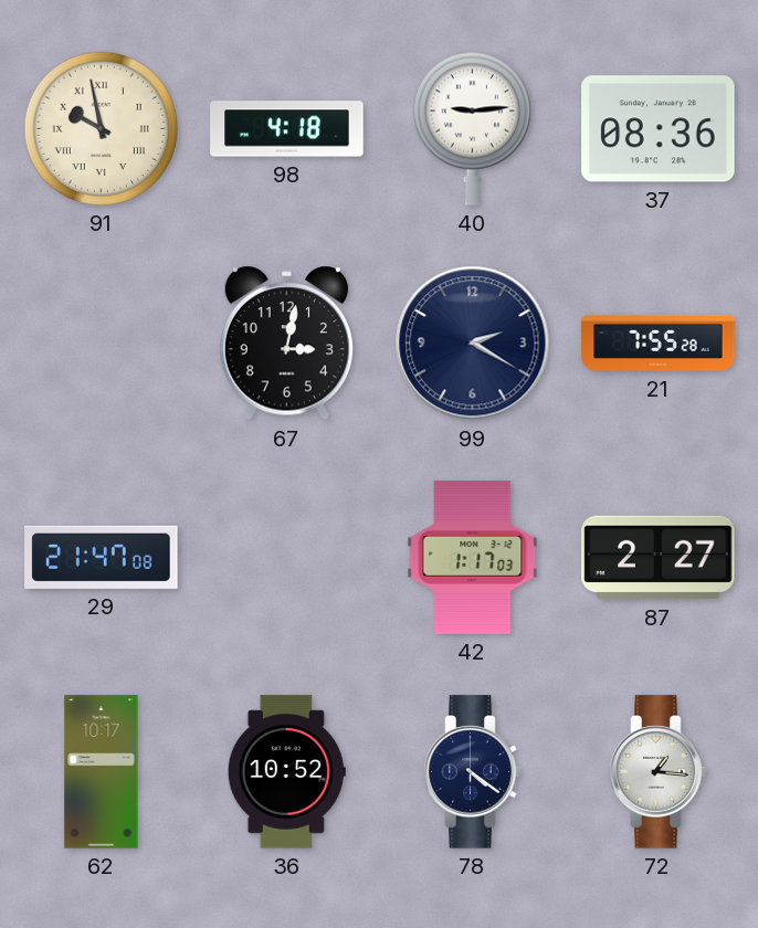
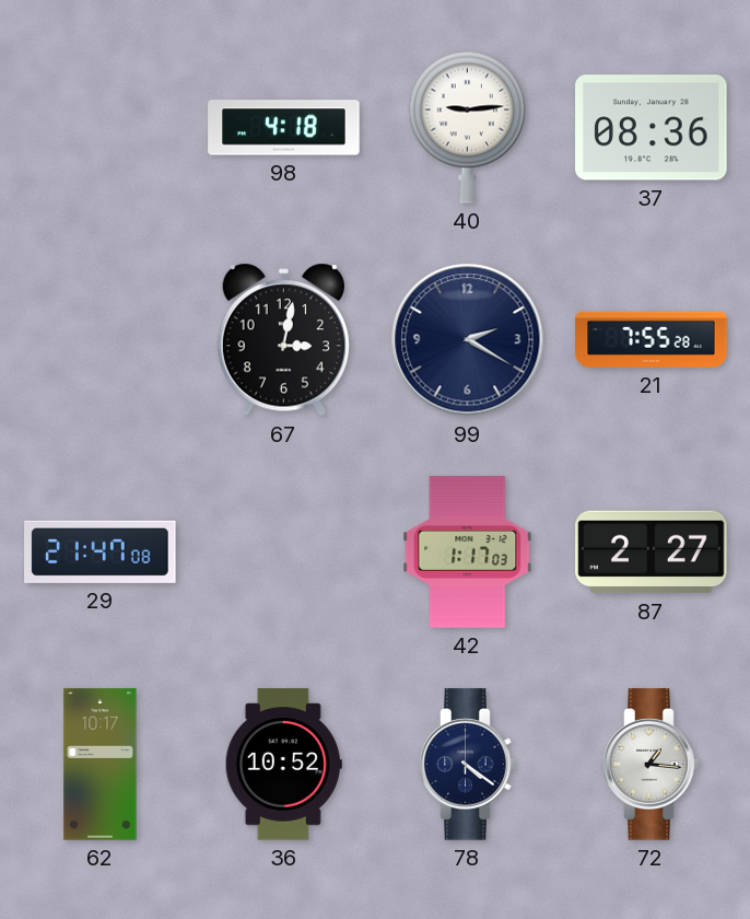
91: 9:58 -> none (101, 128)
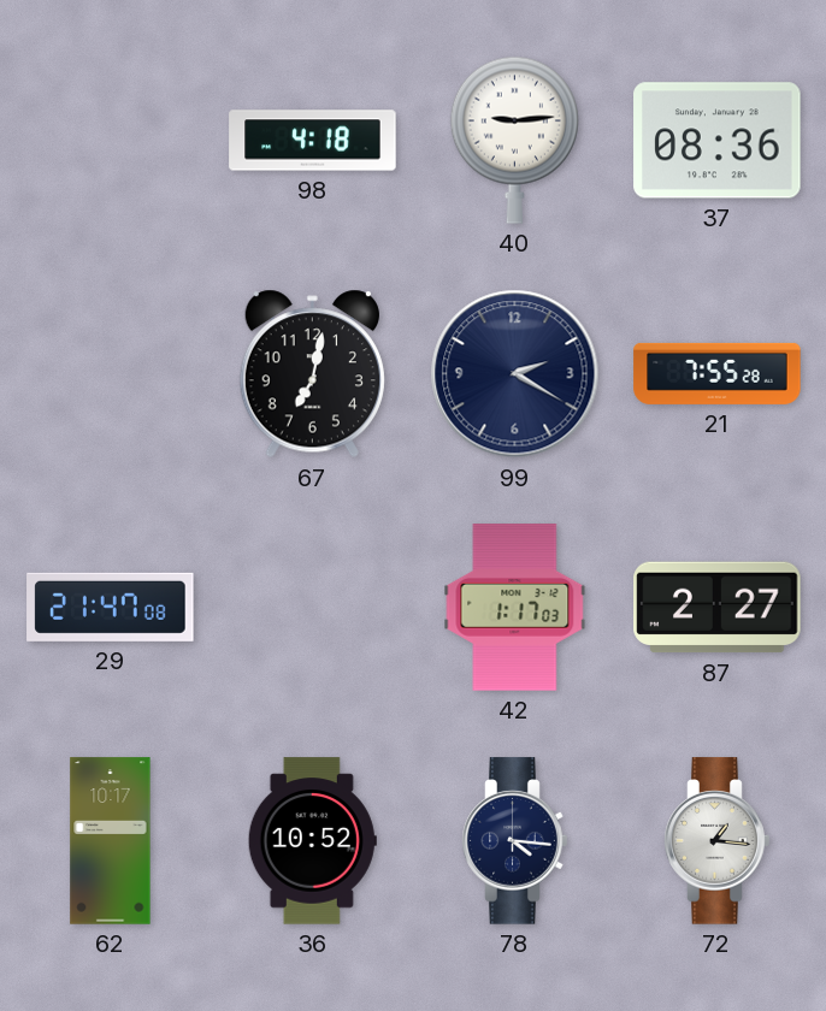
67: 3:02 -> 7:02 (312, 374)
78: 4:21 -> 4:16 (515, 841)
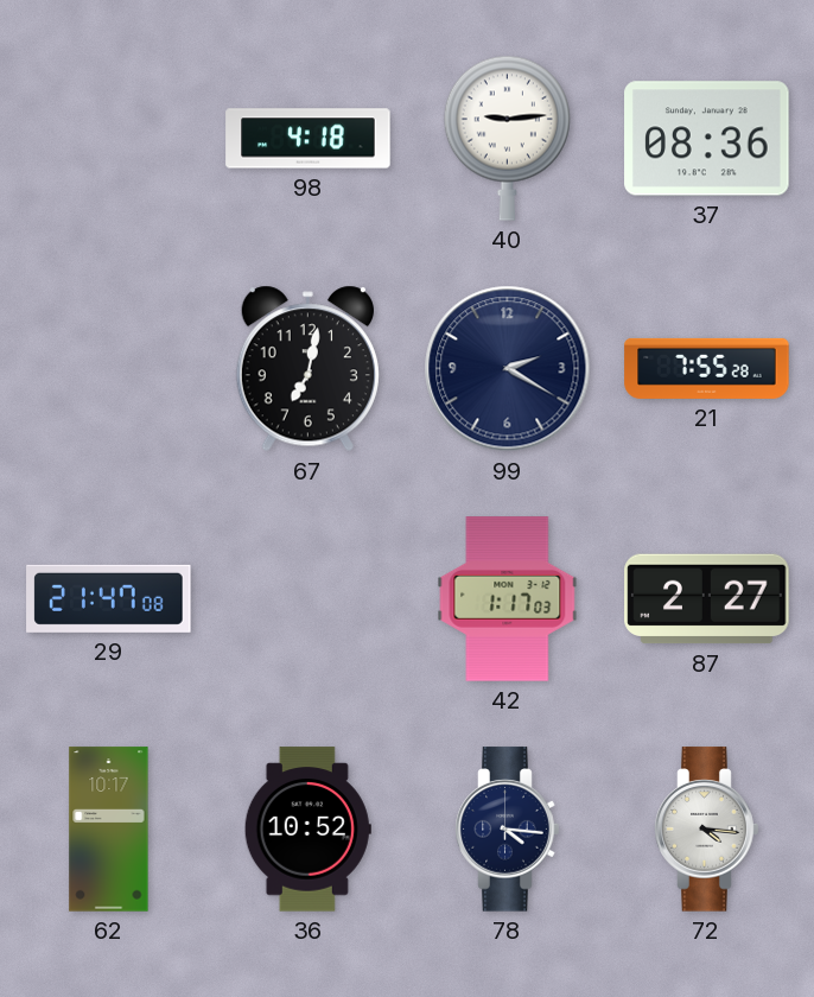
72: 1:16 -> 4:16 (707, 830)
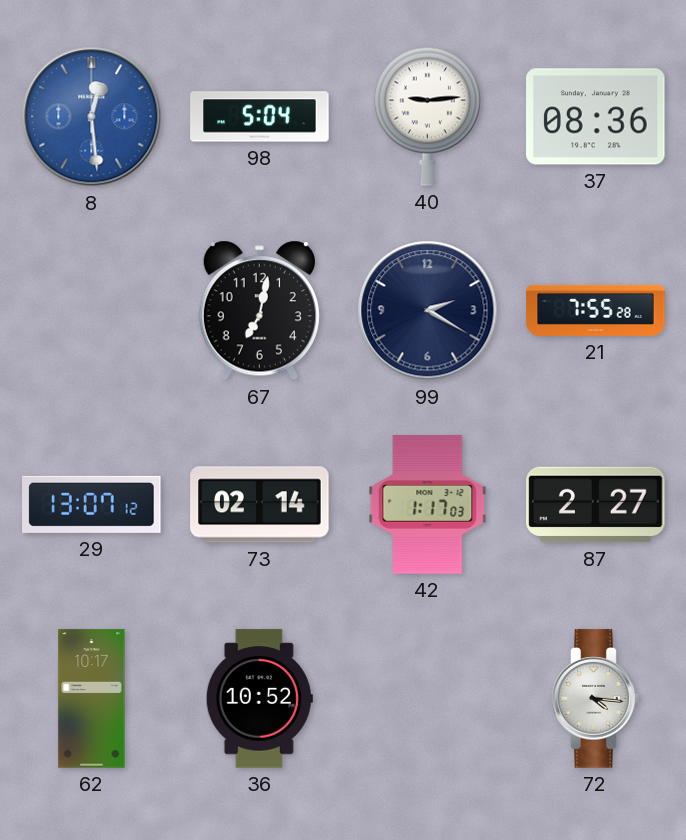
8: none -> 12:29 (92, 117)
98: 4:18 -> 5:04 (260, 117)
29: 21:47 -> 13:07 (92, 504)
73: none -> 02:14 (260, 505)
78: 4:16 -> none (508, 830)
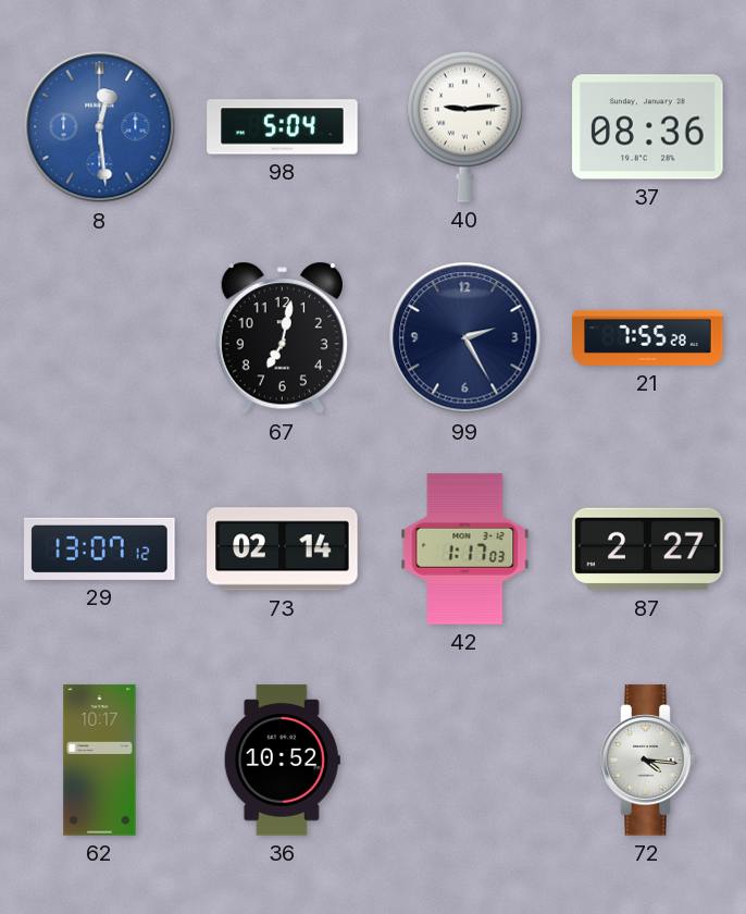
99: 2:20 -> 2:25 (465, 338)
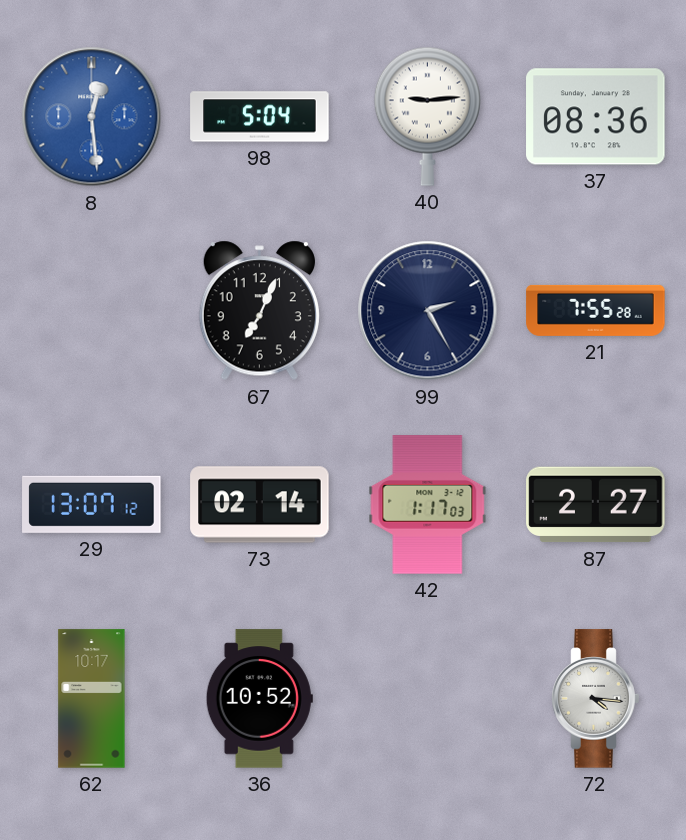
67: 7:02 -> 7:04 (259, 311)
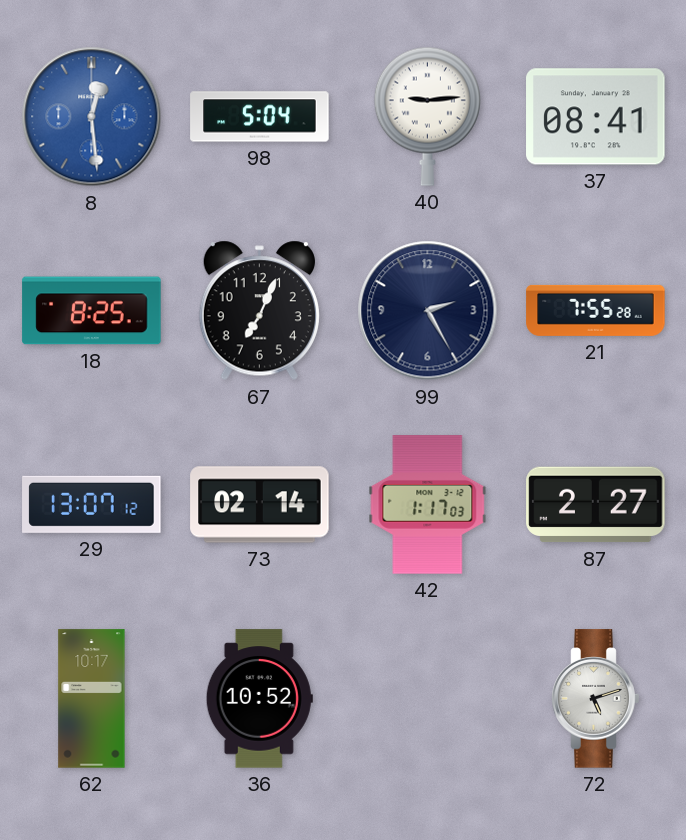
37: 08:36 -> 08:41 (596, 117)
18: none -> 8:25 (92, 311)
72: 4:16 -> 5:12 (596, 699)
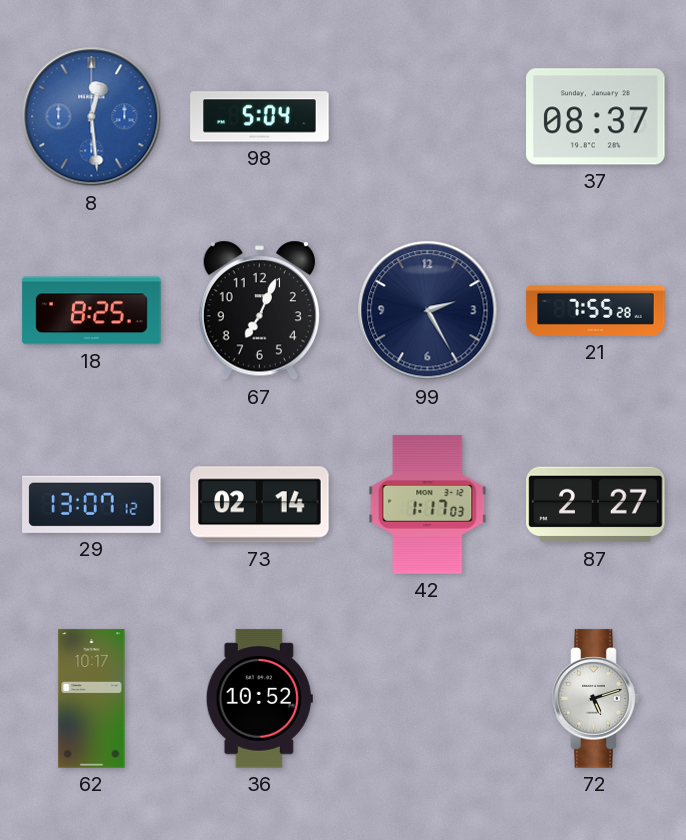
40: 9:14 -> none (427, 116)
37: 08:41 -> 08:37 (596, 117)
